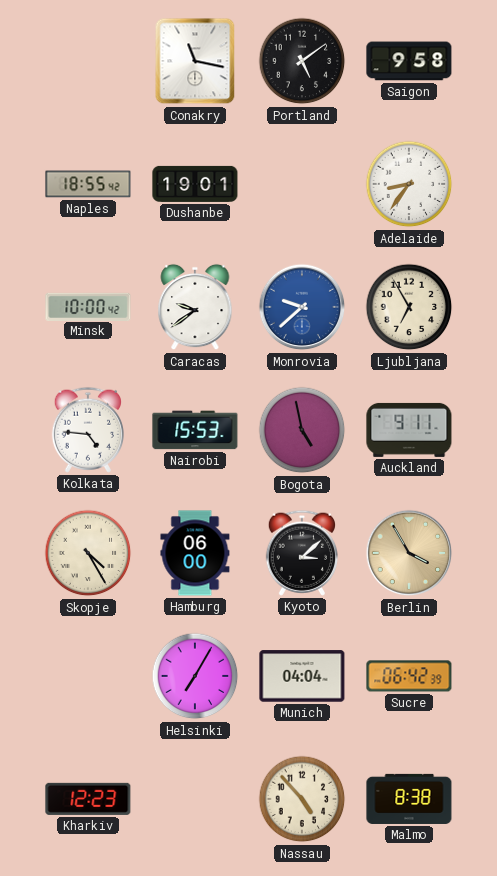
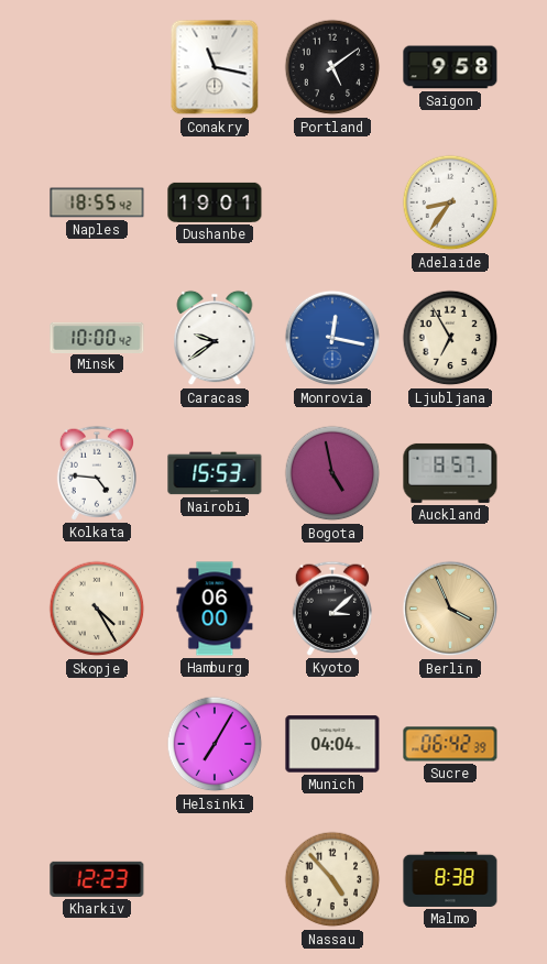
Monrovia: 9:38 -> 12:17 (332, 338)
Auckland: 9:11 -> 8:57 (450, 473)
Berlin: 3:55 -> 3:56 (450, 609)
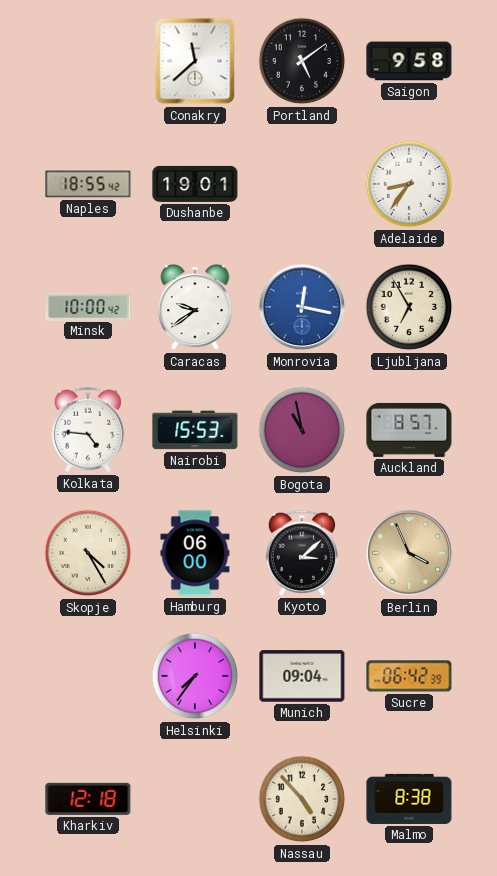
Conakry: 11:17 -> 11:38 (195, 61)
Bogota: 4:58 -> 10:58 (302, 430)
Helsinki: 7:05 -> 7:36 (195, 676)
Munich: 04:04 -> 09:04 (302, 676)
Kharkiv: 12:23 -> 12:18 (88, 799)
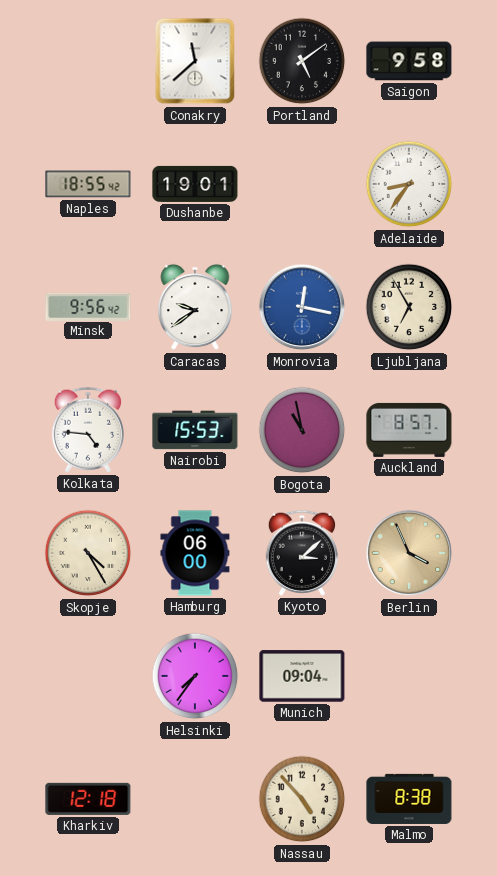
Minsk: 10:00 -> 9:56 (88, 306)
Sucre: 06:42 -> none (409, 676)
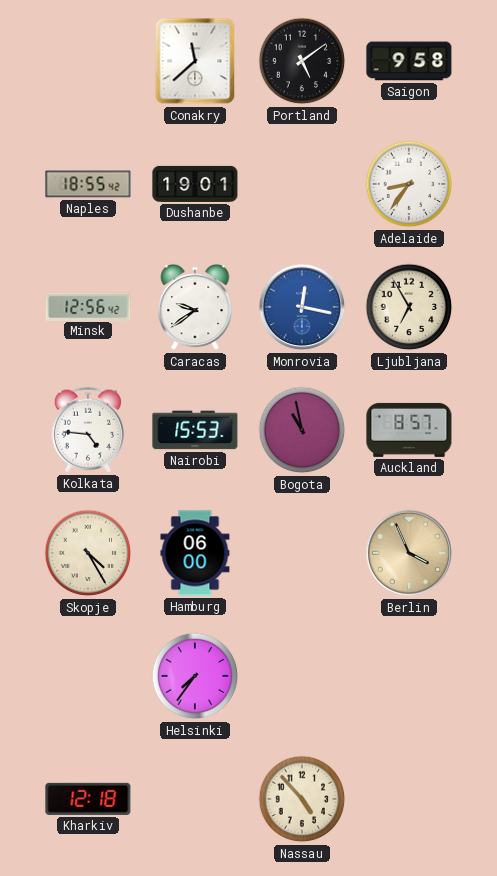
Minsk: 9:56 -> 12:56 (88, 306)
Kyoto: 3:08 -> none (301, 553)
Munich: 09:04 -> none (302, 676)
Malmo: 8:38 -> none (409, 799)
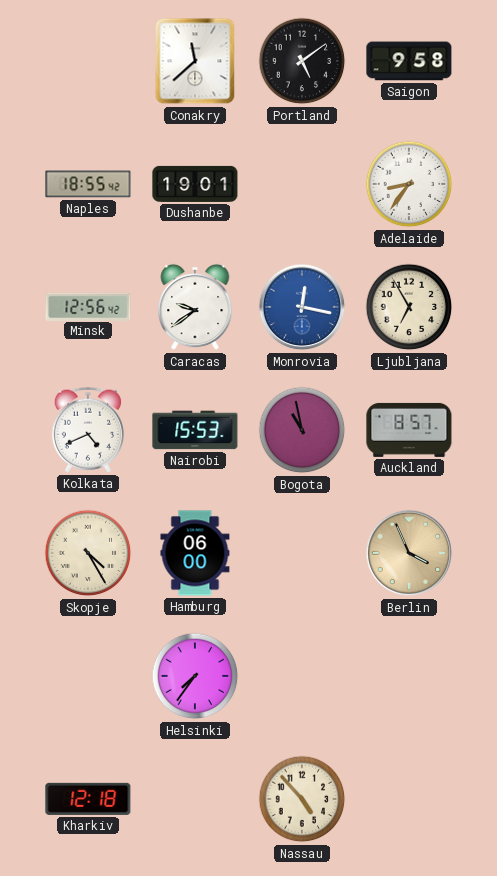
Kolkata: 4:46 -> 4:41 (87, 430)
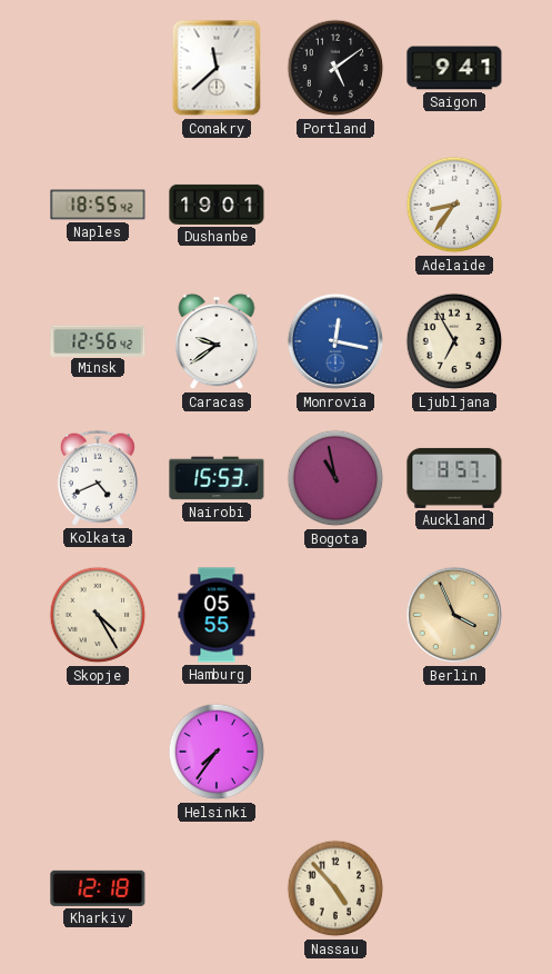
Saigon: 9:58 -> 9:41 (454, 68)
Hamburg: 06:00 -> 05:55 (217, 615)
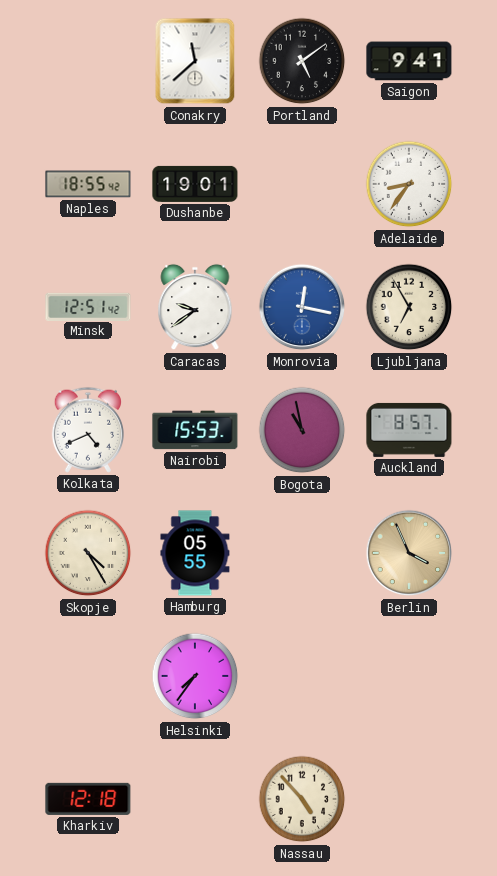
Minsk: 12:56 -> 12:51 (88, 306)
